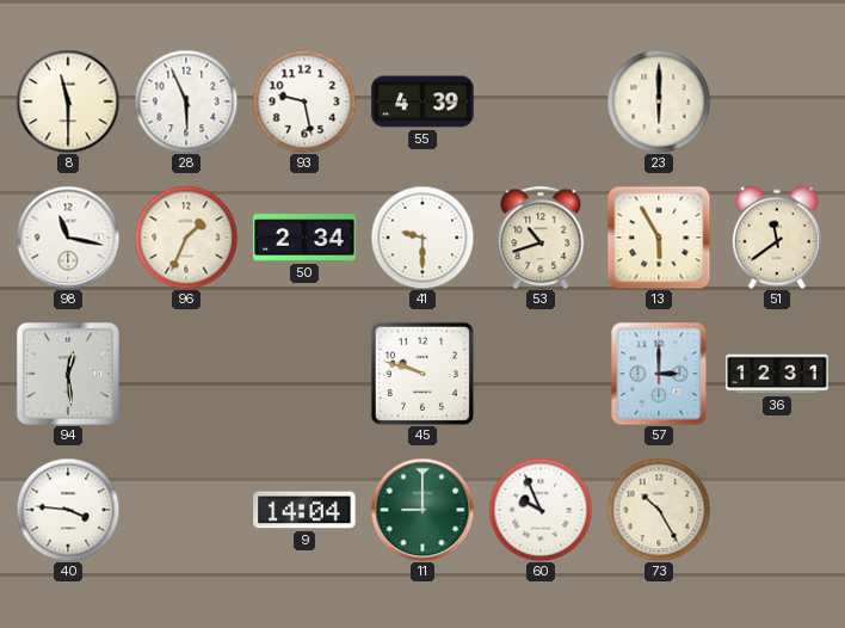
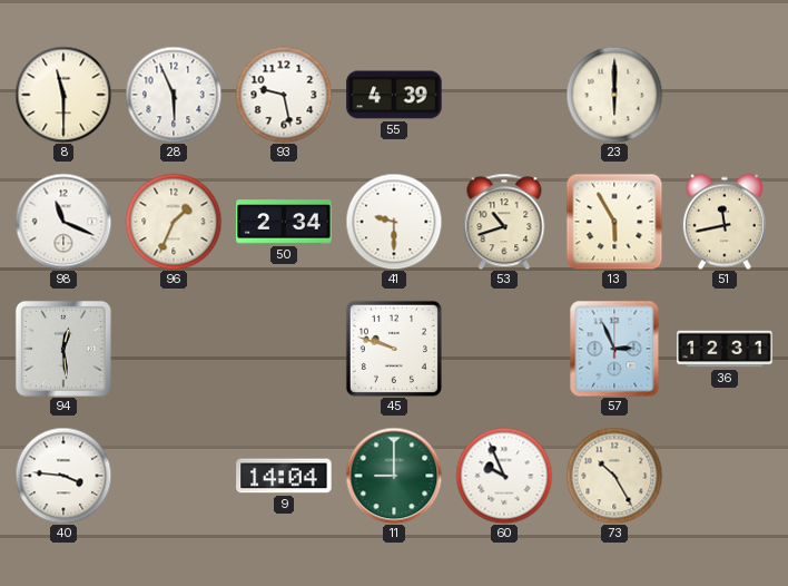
98: 11:17 -> 11:19 (63, 222)
51: 11:39 -> 11:43 (725, 222)
57: 3:00 -> 2:56 (614, 349)
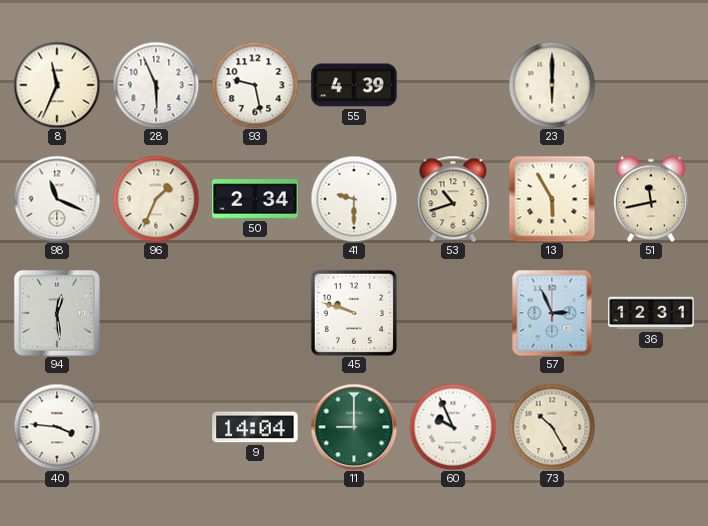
8: 11:30 -> 11:34 (57, 85)
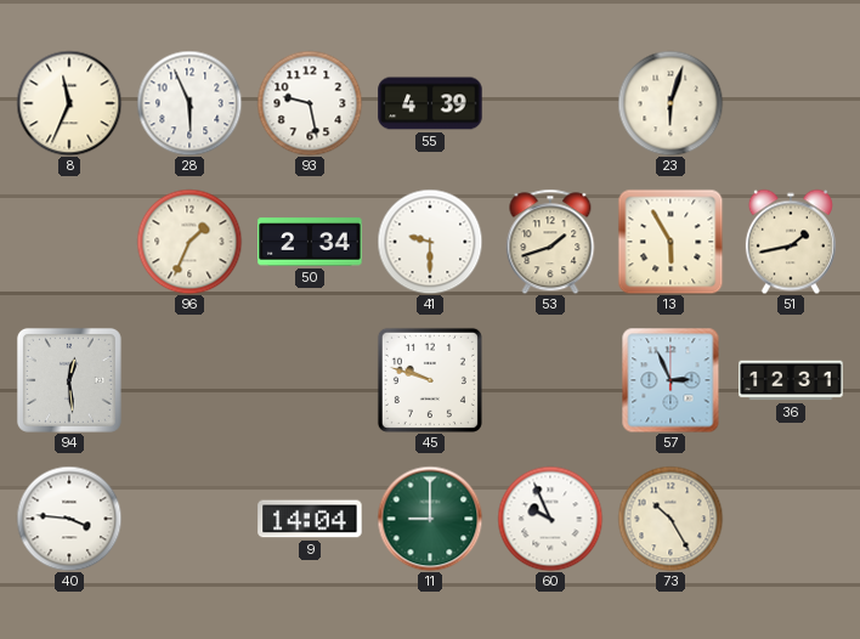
23: 6:00 -> 6:03 (671, 103)
98: 11:19 -> none (57, 199)
53: 10:42 -> 1:42 (550, 242)
51: 11:43 -> 1:43 (791, 242)
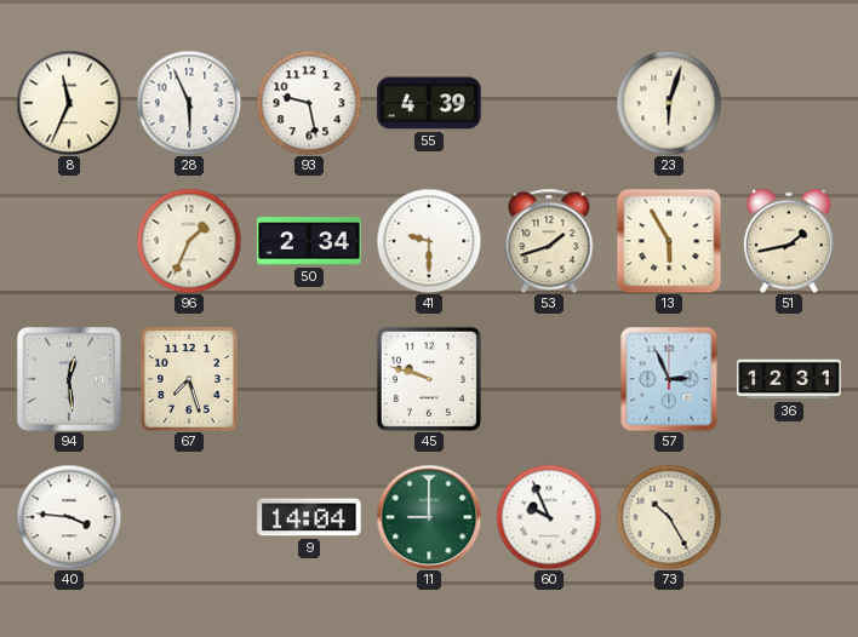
67: none -> 7:27 (189, 379)
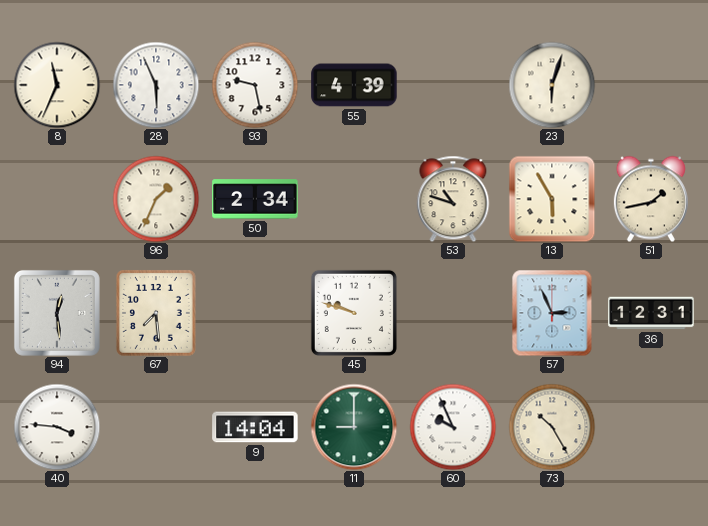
41: 9:30 -> none (429, 241)
53: 1:42 -> 10:48 (453, 199)
67: 7:27 -> 7:29 (156, 313)
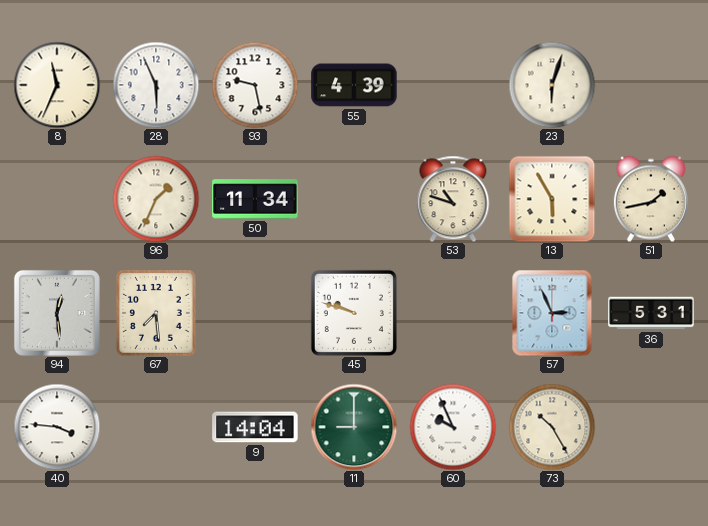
50: 2:34 -> 11:34 (255, 199)
36: 12:31 -> 5:31 (651, 313)
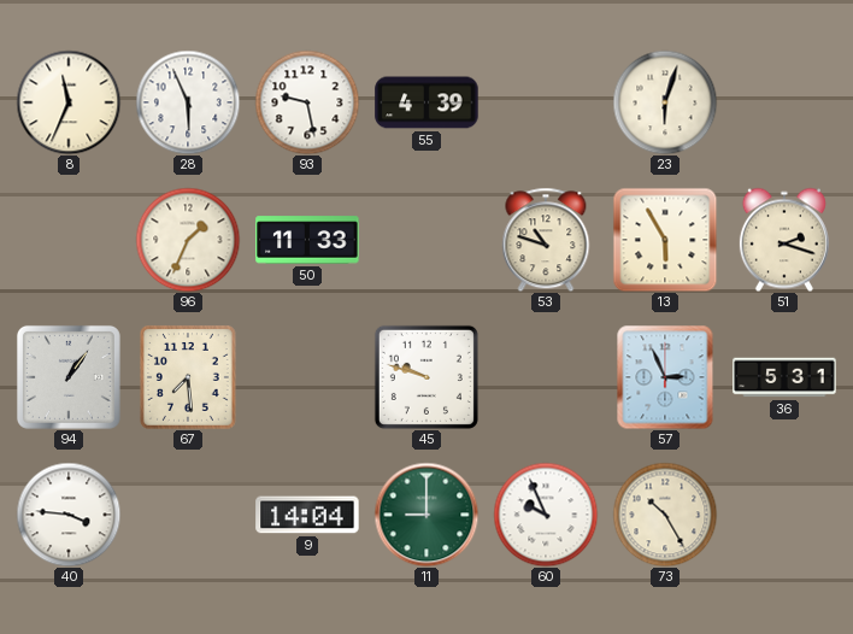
50: 11:34 -> 11:33 (307, 240)
51: 1:43 -> 2:18 (784, 240)
94: 12:29 -> 1:06 (69, 377)
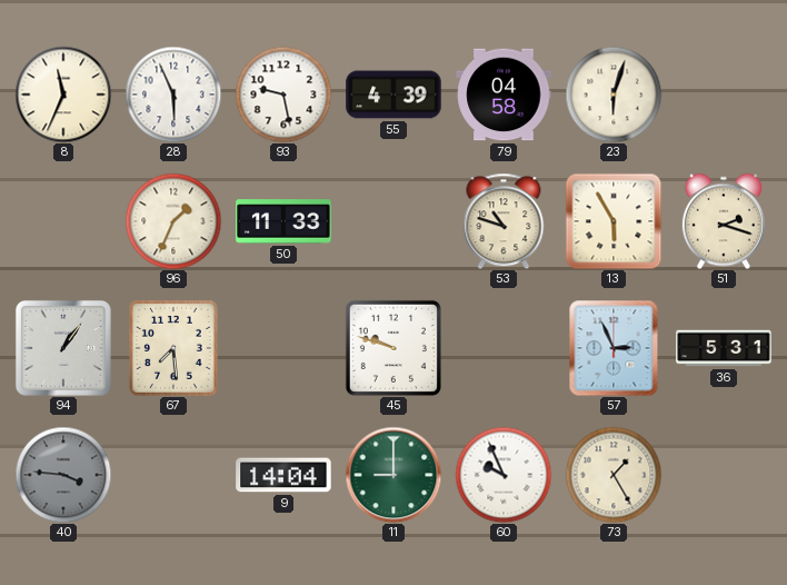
79: none -> 04:58 (504, 95)
40 dial: white -> grey (63, 475)
73: 10:25 -> 1:25 (614, 475)
